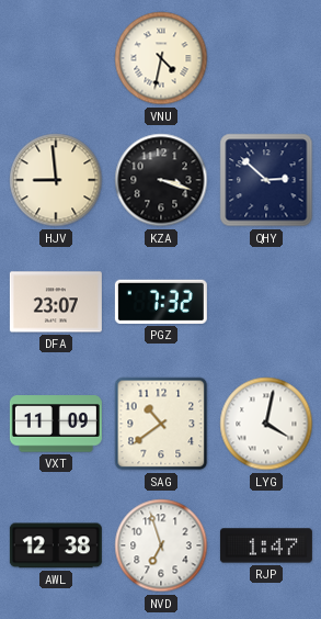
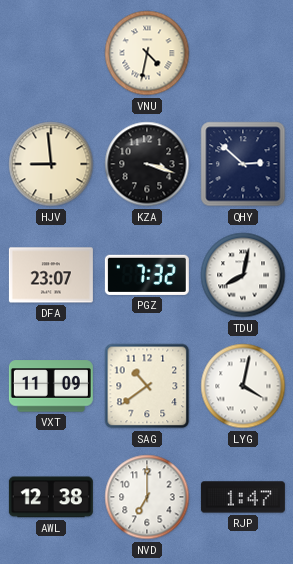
TDU: none -> 8:02 (243, 275)
NVD: 6:57 -> 7:00 (147, 497)
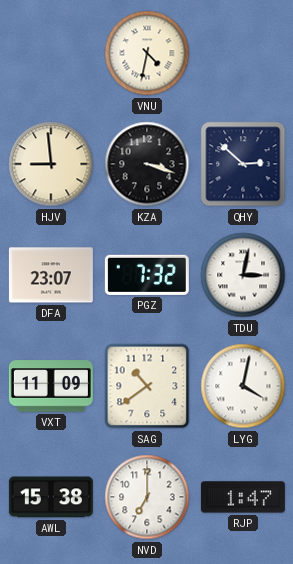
TDU: 8:02 -> 3:02 (243, 275)
AWL: 12:38 -> 15:38 (51, 497)
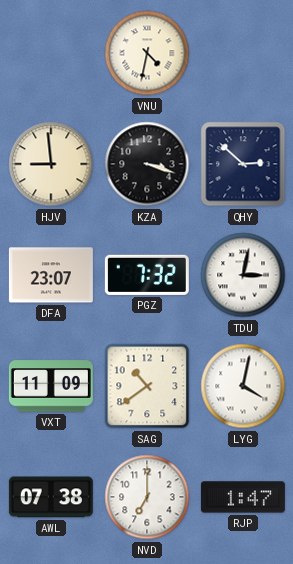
AWL: 15:38 -> 07:38 (51, 497)
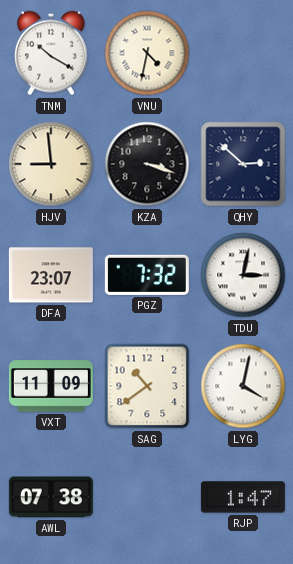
TNM: none -> 10:20 (51, 53)
NVD: 7:00 -> none (147, 497)
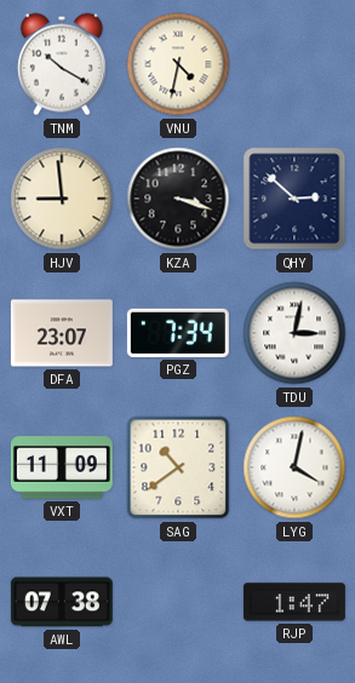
PGZ: 7:32 -> 7:34 (178, 333)
